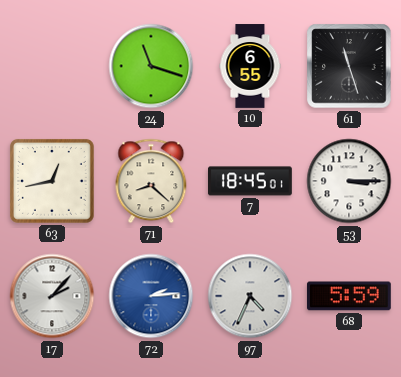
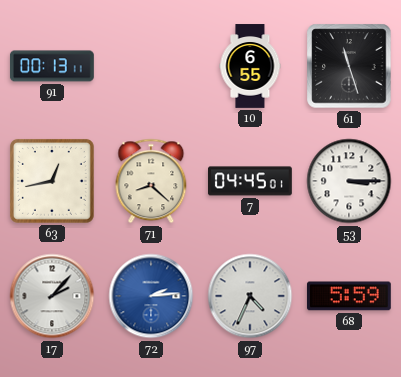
91: none -> 00:13 (52, 66)
24: 11:18 -> none (151, 66)
7: 18:45 -> 04:45 (251, 181)
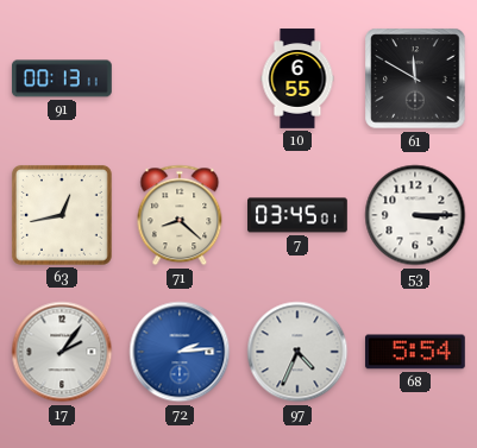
61: 11:27 -> 11:50 (415, 78)
7: 04:45 -> 03:45 (299, 215)
17: 2:07 -> 2:06 (62, 352)
68: 5:59 -> 5:54 (415, 352)
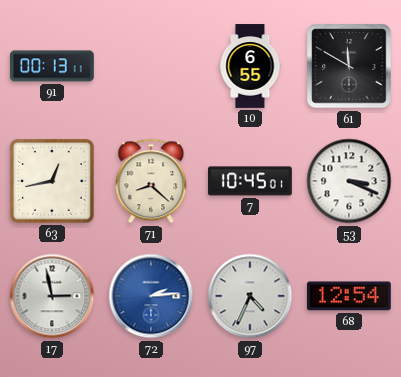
7: 03:45 -> 10:45 (251, 181)
53: 3:15 -> 3:19 (349, 181)
17: 2:06 -> 2:58 (52, 296)
68: 5:54 -> 12:54 (349, 296)
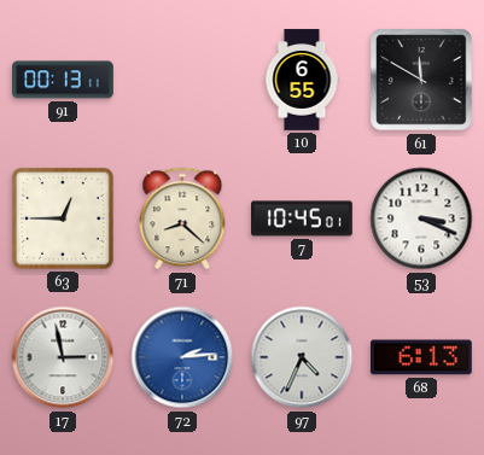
63: 12:43 -> 12:45 (63, 218)
68: 12:54 -> 6:13 (421, 357)
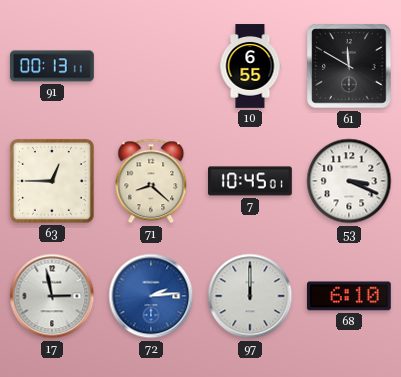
97: 4:34 -> 12:00 (250, 296)
68: 6:13 -> 6:10 (349, 296)
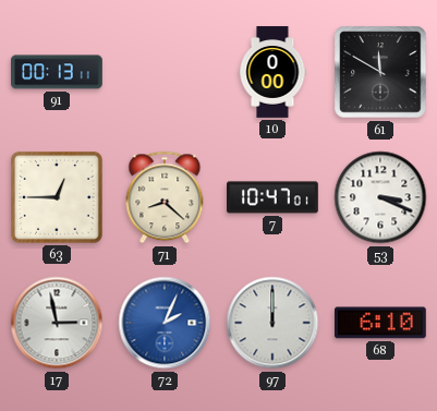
10: 6:55 -> 0:00 (272, 72)
7: 10:45 -> 10:47 (274, 197)
72: 2:14 -> 2:04 (165, 323)
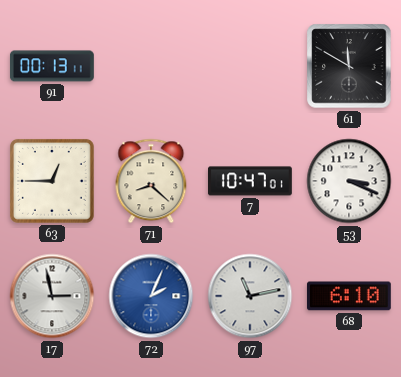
10: 0:00 -> none (272, 72)
97: 12:00 -> 11:13 (250, 296)
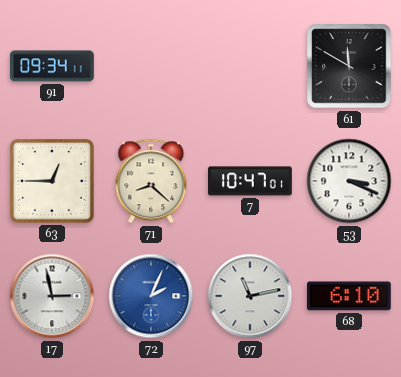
91: 00:13 -> 09:34 (52, 66)
